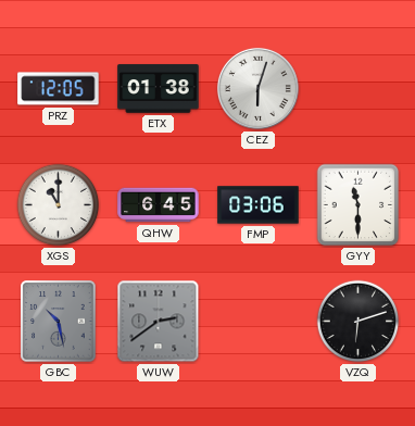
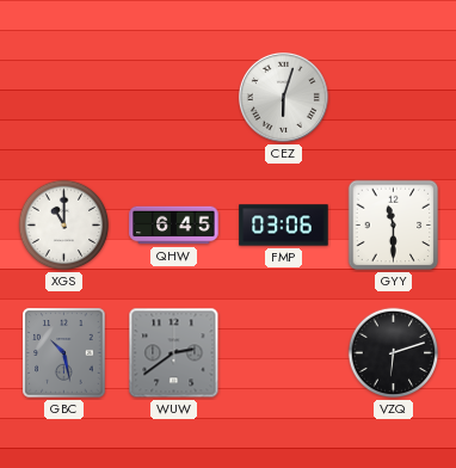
PRZ: 12:05 -> none (59, 89)
ETX: 01:38 -> none (159, 89)
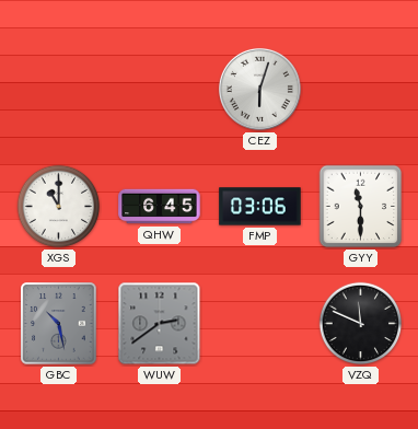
VZQ: 6:12 -> 11:49 (361, 324)
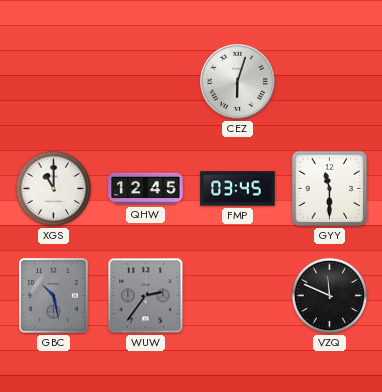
QHW: 6:45 -> 12:45 (146, 189)
FMP: 03:06 -> 03:45 (238, 189)
WUW: 2:39 -> 2:36 (146, 296)
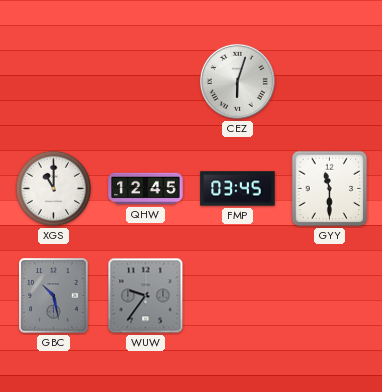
WUW: 2:36 -> 9:36 (146, 296)
VZQ: 11:49 -> none (330, 296)
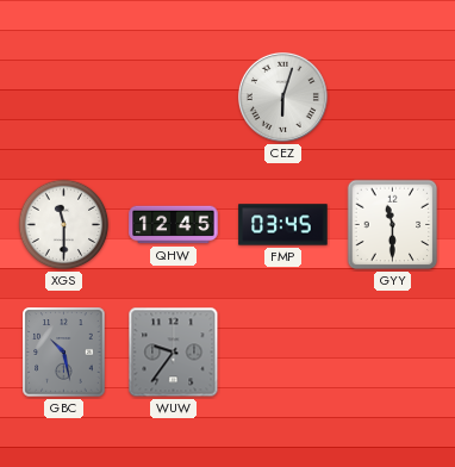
XGS: 11:00 -> 11:30 (64, 225)
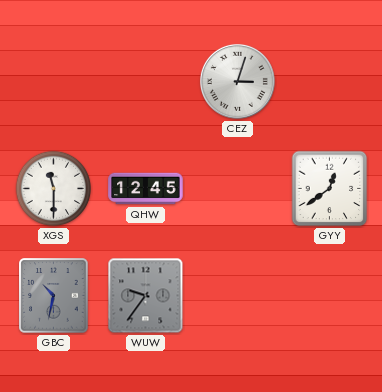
CEZ: 6:03 -> 3:03 (237, 81)
FMP: 03:45 -> none (283, 225)
GYY: 11:30 -> 12:39 (330, 189)
GBC: 10:28 -> 10:32 (54, 296)
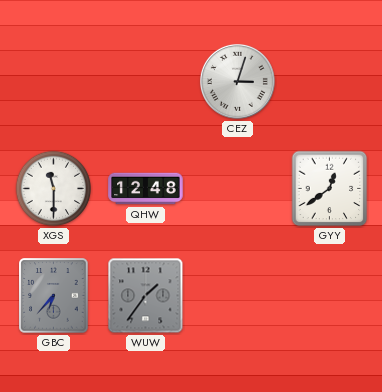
QHW: 12:45 -> 12:48 (146, 189)
GBC: 10:32 -> 6:37 (54, 296)
WUW: 9:36 -> 1:36 (146, 296)
